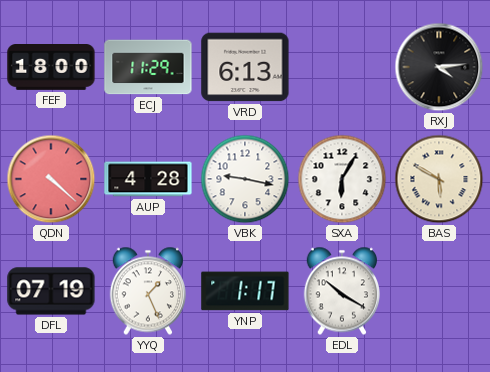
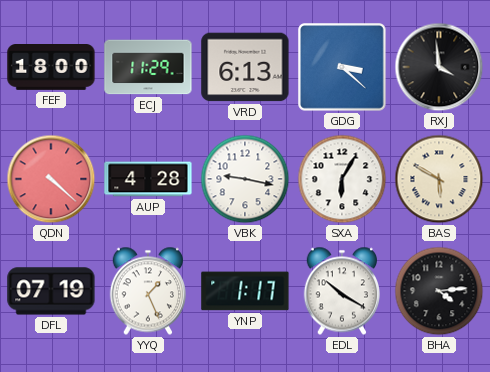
GDG: none -> 3:22 (343, 68)
RXJ: 4:14 -> 3:59 (439, 67)
BHA: none -> 4:14 (439, 291)
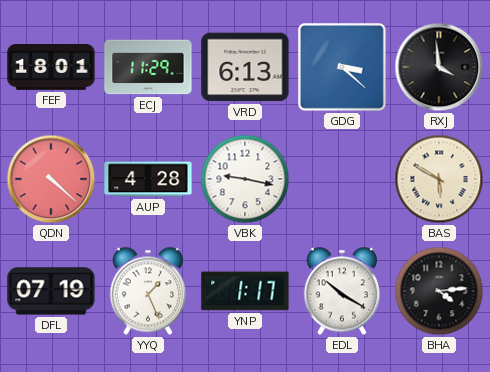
FEF: 18:00 -> 18:01 (51, 68)
SXA: 6:05 -> none (342, 179)
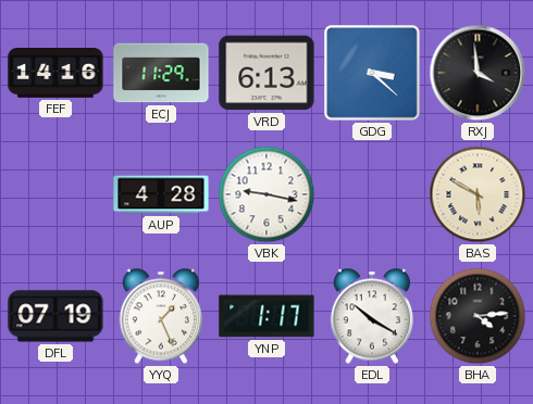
FEF: 18:01 -> 14:16 (55, 74)
QDN: 4:22 -> none (51, 179)
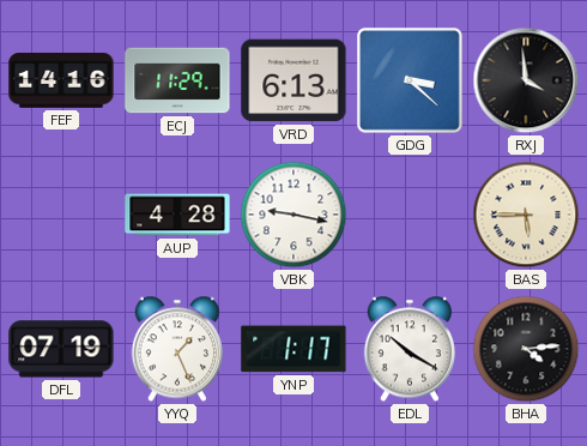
BAS: 5:50 -> 5:45 (526, 215)
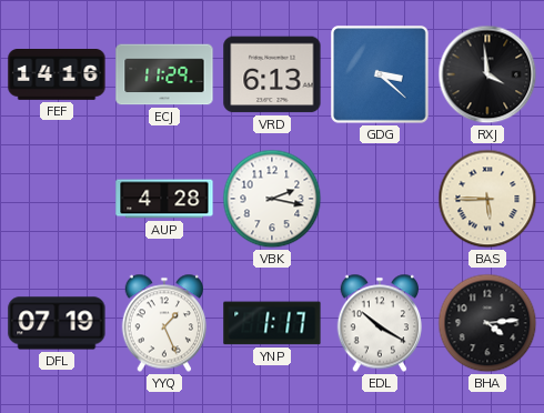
VBK: 9:17 -> 2:17 (272, 199)
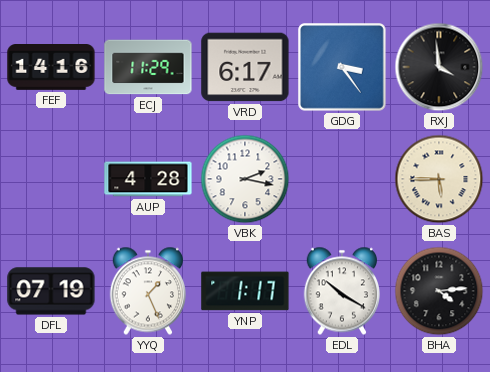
VRD: 6:13 -> 6:17 (245, 67)
GDG: 3:22 -> 3:24 (343, 68)
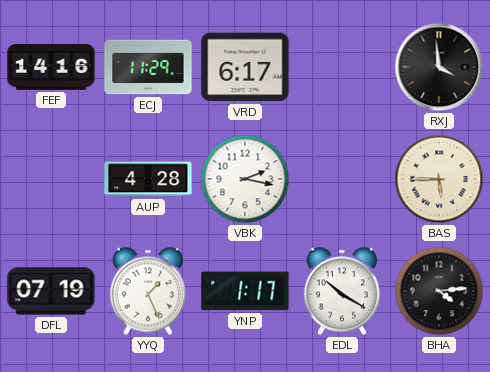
GDG: 3:24 -> none (343, 68)
